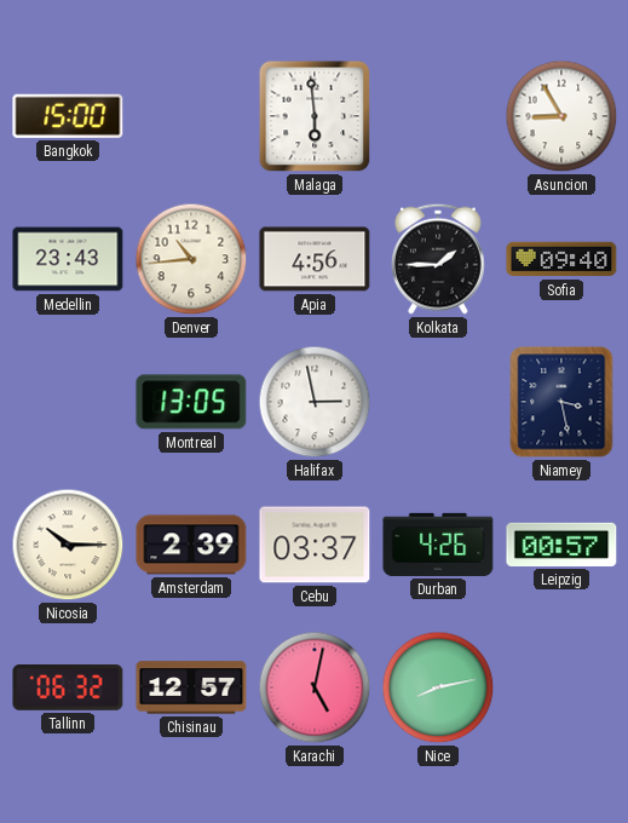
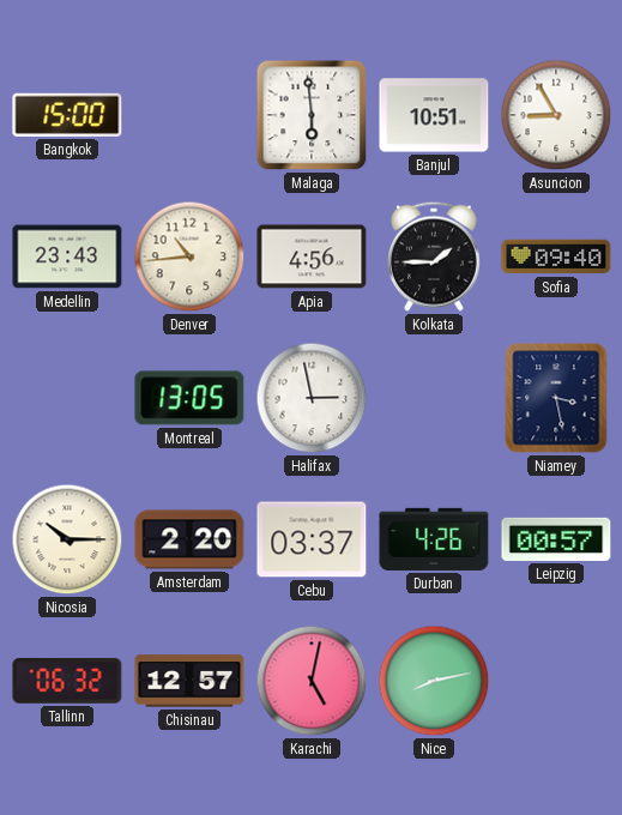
Banjul: none -> 10:51 (434, 115)
Amsterdam: 2:39 -> 2:20 (189, 539)
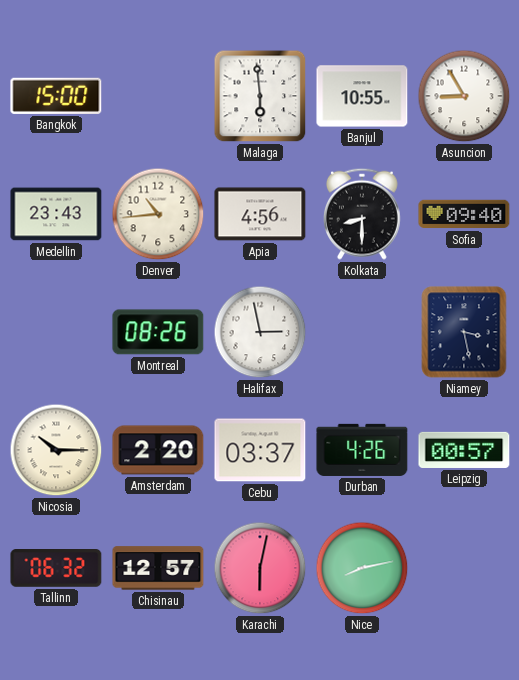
Banjul: 10:51 -> 10:55 (362, 96)
Kolkata: 1:45 -> 8:30 (363, 214)
Montreal: 13:05 -> 08:26 (158, 332)
Karachi: 5:02 -> 6:02 (260, 568)
